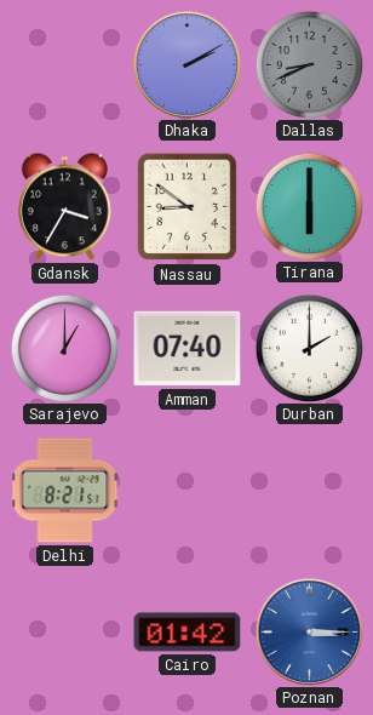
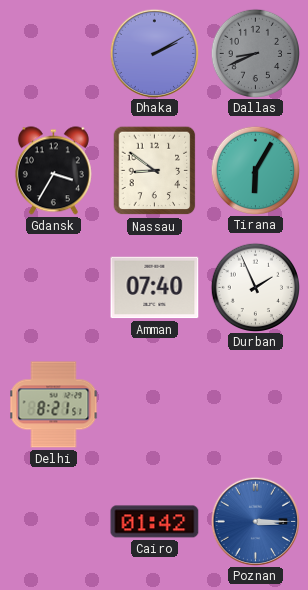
Tirana: 6:00 -> 6:05 (255, 170)
Sarajevo: 1:00 -> none (64, 348)
Durban: 2:00 -> 1:56 (255, 287)
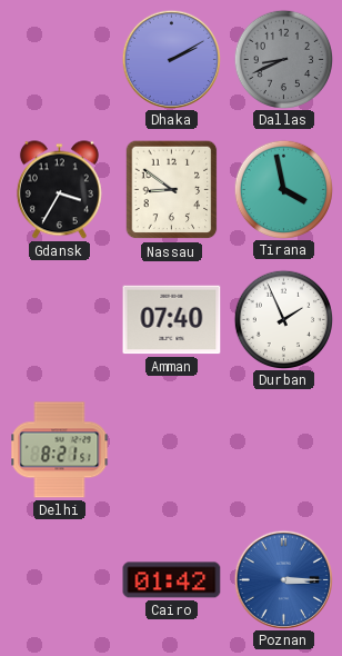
Tirana: 6:05 -> 3:58 (283, 189)
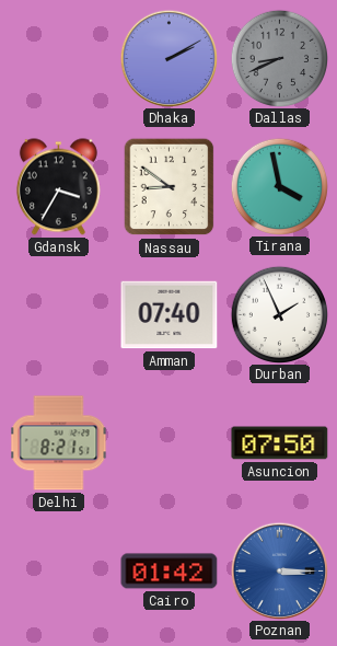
Asuncion: none -> 07:50 (280, 443)
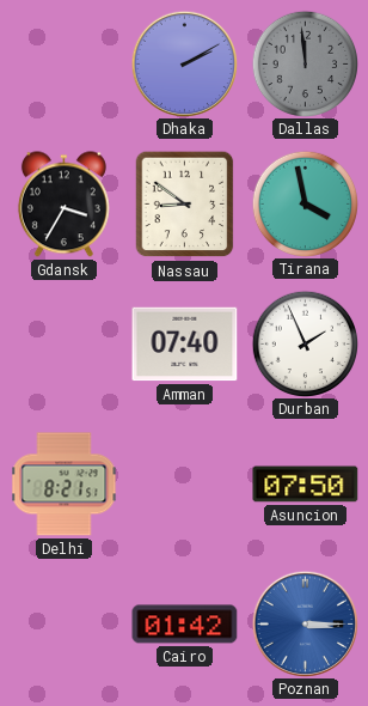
Dallas: 8:41 -> 11:59 (305, 63)
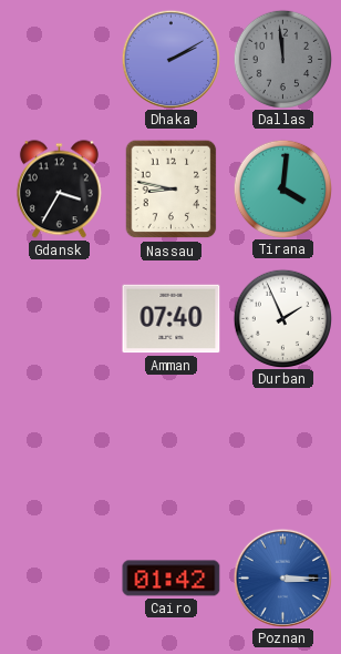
Nassau: 8:51 -> 8:47 (172, 190)
Tirana: 3:58 -> 4:01 (282, 188)
Delhi: 8:21 -> none (65, 485)
Asuncion: 07:50 -> none (306, 485)
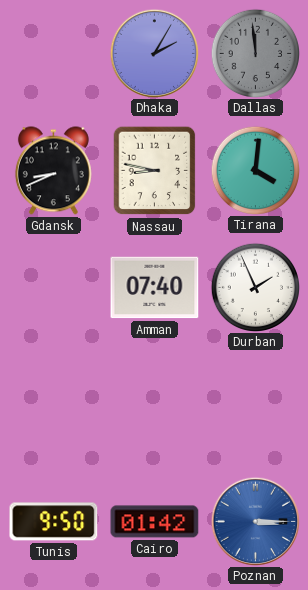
Dhaka: 2:10 -> 2:05 (154, 53)
Gdansk: 3:35 -> 8:41 (53, 171)
Tunis: none -> 9:50 (54, 522)
